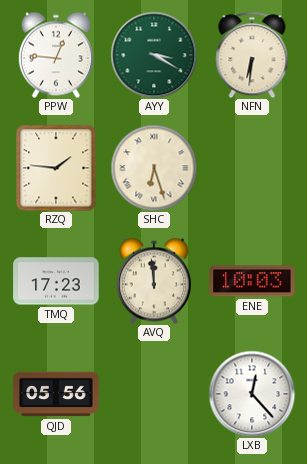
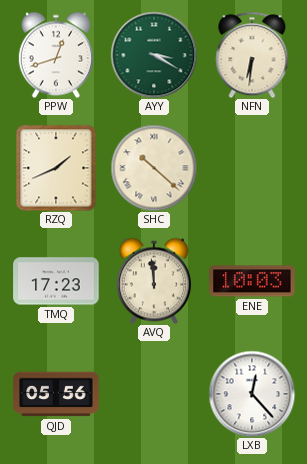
PPW: 12:46 -> 12:42 (56, 55)
RZQ: 1:46 -> 1:41 (56, 168)
SHC: 6:27 -> 10:22 (154, 168)
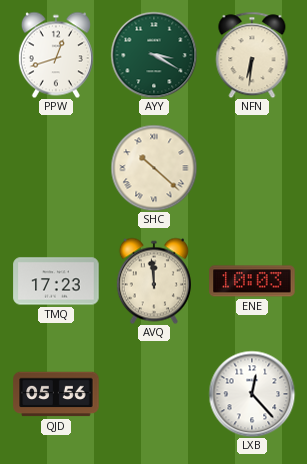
RZQ: 1:41 -> none (56, 168)
